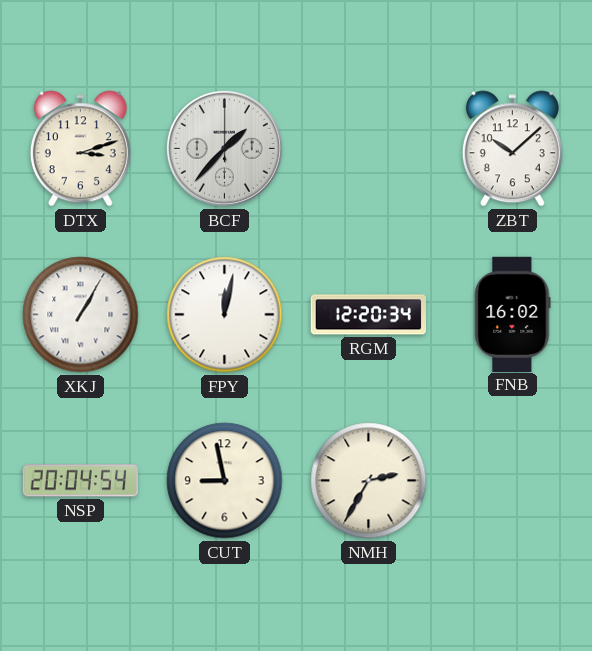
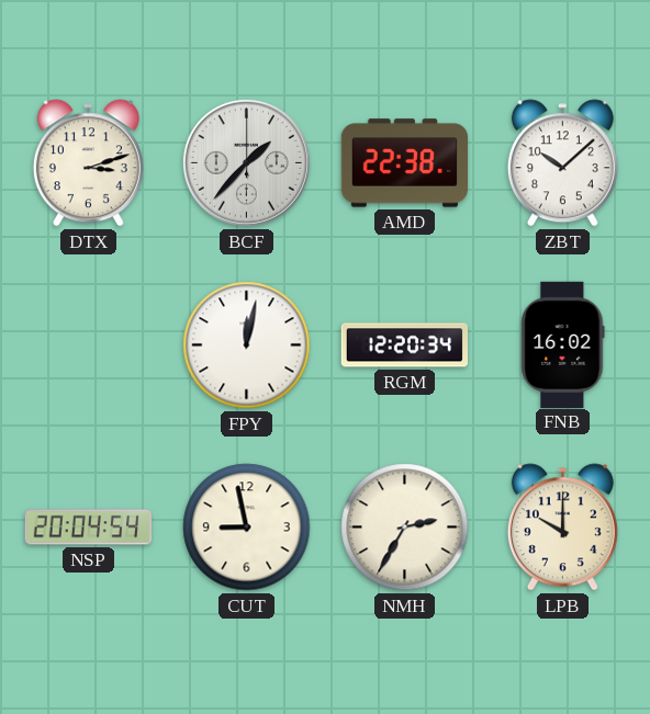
AMD: none -> 22:38 (404, 163)
XKJ: 1:05 -> none (81, 315)
LPB: none -> 10:00 (562, 528)
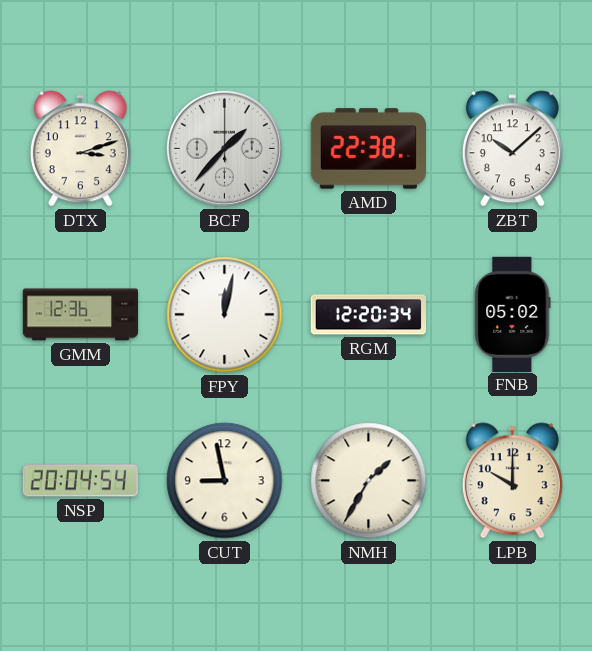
GMM: none -> 12:36 (81, 315)
FNB: 16:02 -> 05:02 (513, 314)
NMH: 2:35 -> 1:35 (369, 481)
